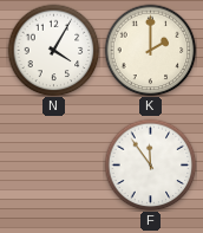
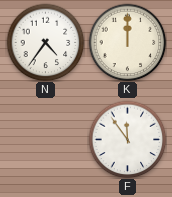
N: 4:05 -> 4:36 (45, 42)
K: 2:00 -> 12:00 (127, 42)
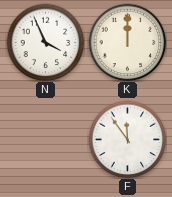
N: 4:36 -> 3:56 (45, 42)
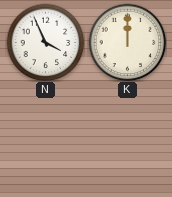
F: 11:54 -> none (127, 139)
